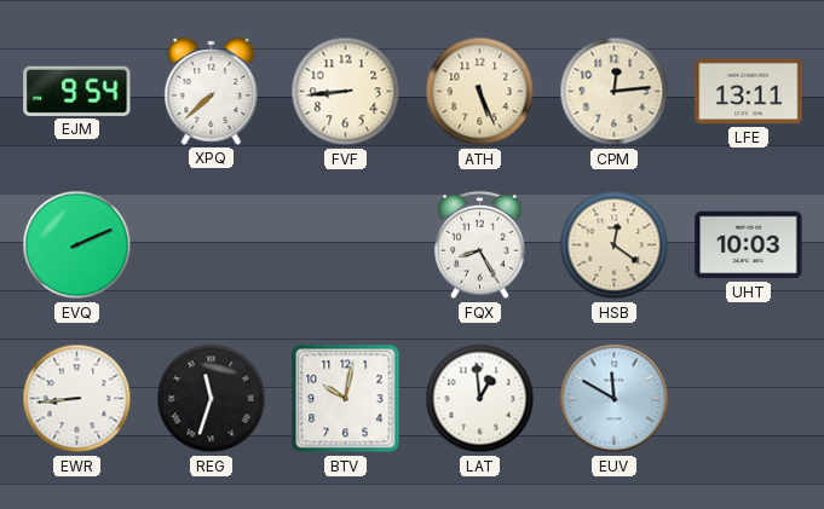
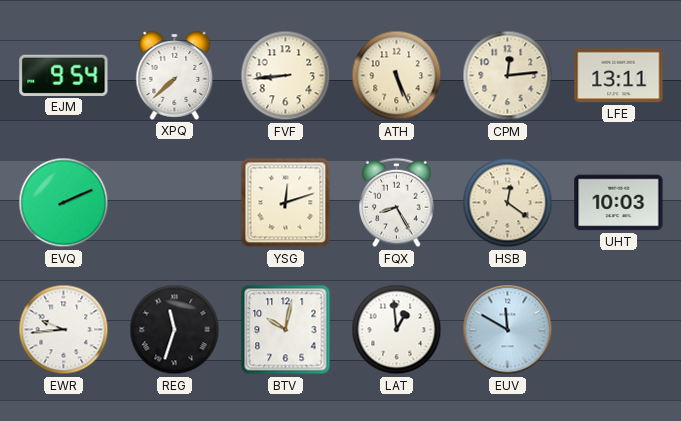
YSG: none -> 12:12 (286, 203)
EWR: 8:44 -> 9:44 (64, 330)
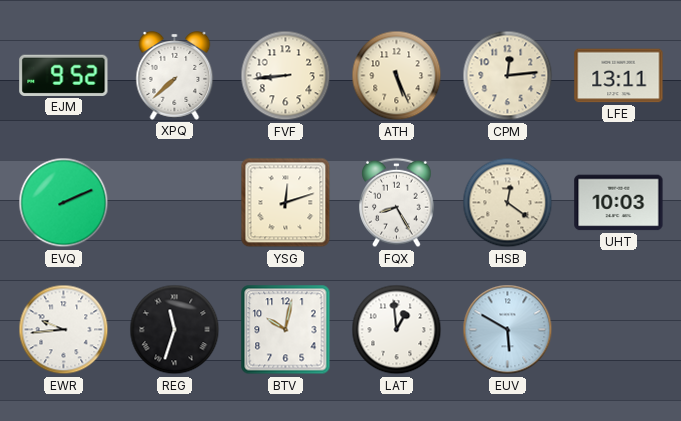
EJM: 9:54 -> 9:52 (64, 75)
EUV: 11:50 -> 5:50 (508, 330)
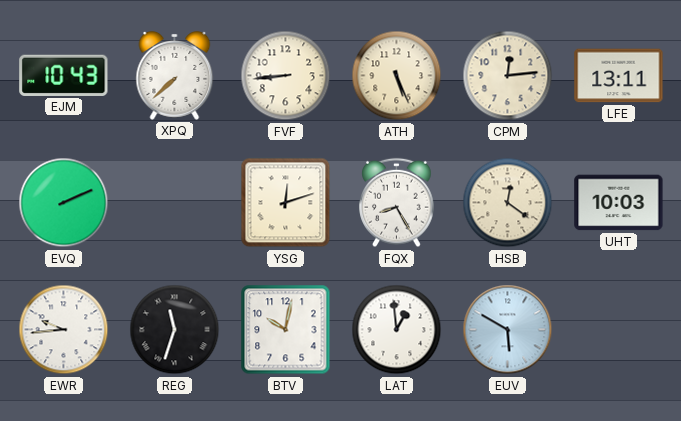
EJM: 9:52 -> 10:43 (64, 75)
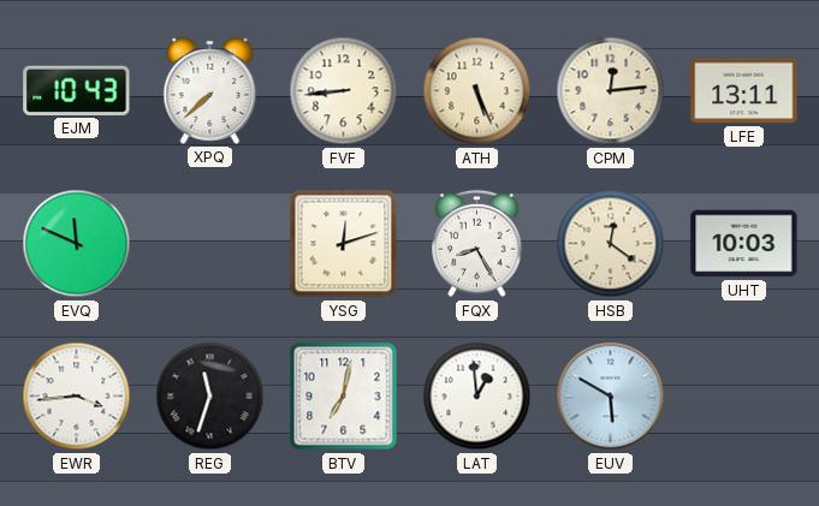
EVQ: 2:11 -> 11:49 (77, 244)
EWR: 9:44 -> 3:44 (77, 397)
BTV: 10:02 -> 7:02 (344, 397)
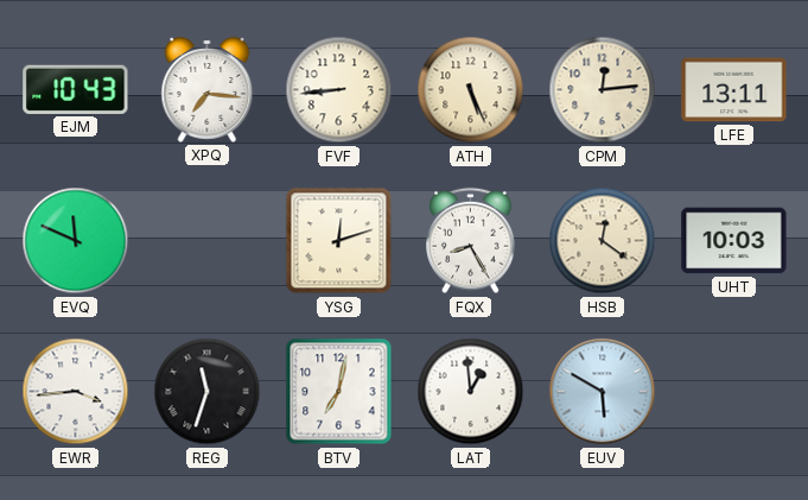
XPQ: 7:38 -> 7:16 (208, 90)
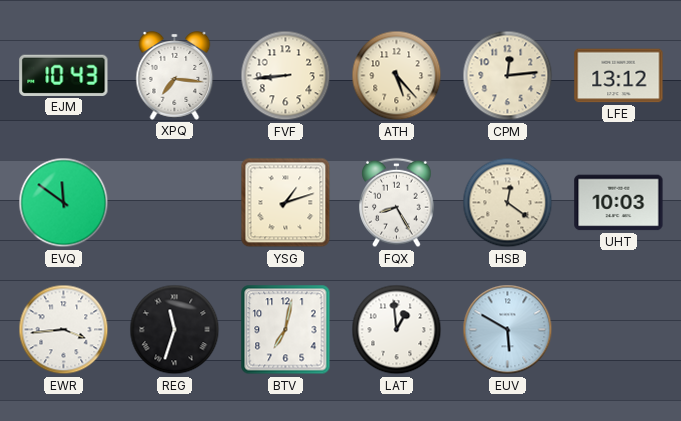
ATH: 5:26 -> 5:23 (397, 76)
LFE: 13:11 -> 13:12 (619, 76)
EVQ: 11:49 -> 11:51 (64, 203)
YSG: 12:12 -> 1:12 (286, 203)
